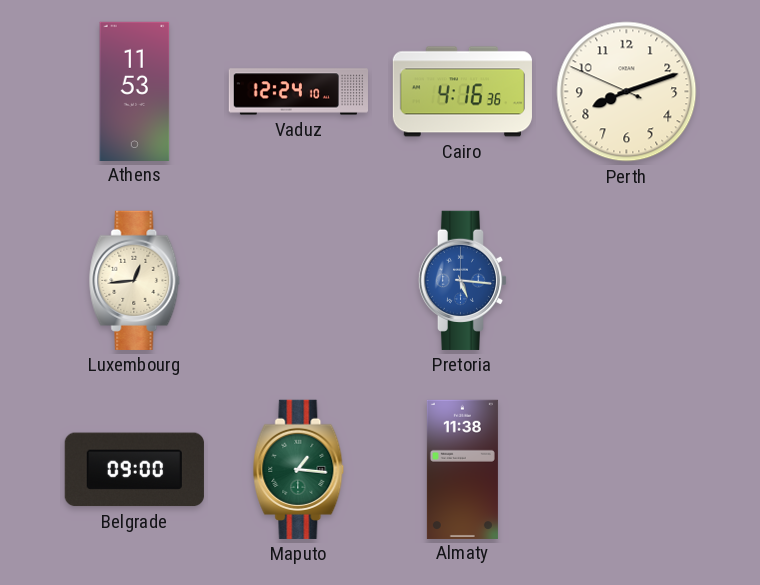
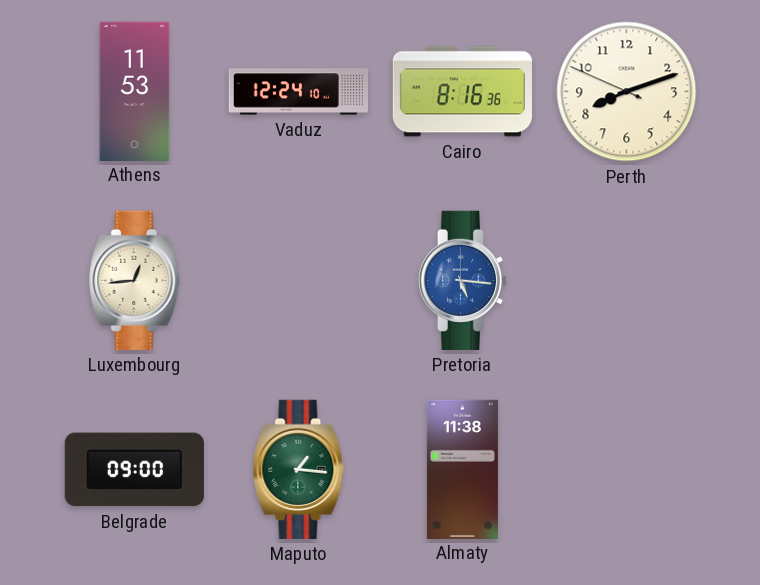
Cairo: 4:16 -> 8:16 (462, 92)
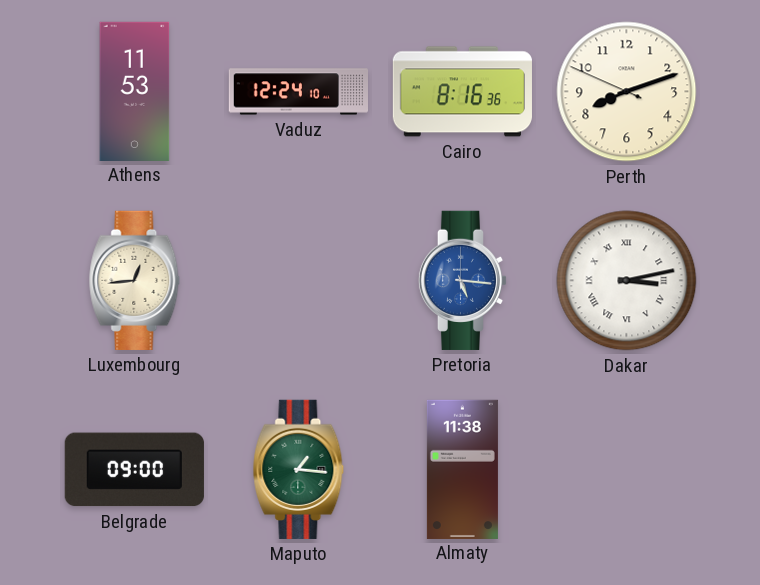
Dakar: none -> 3:13 (627, 281)
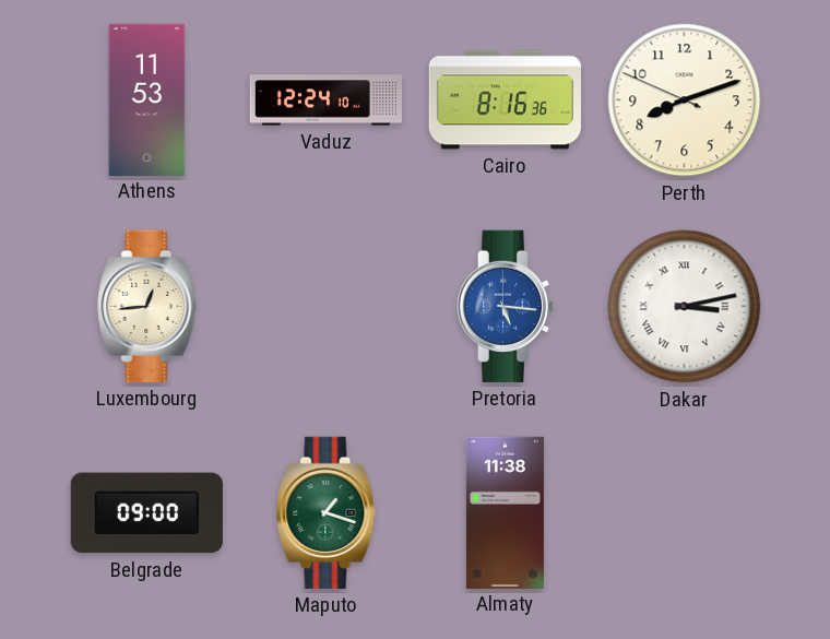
Maputo: 1:16 -> 1:18 (327, 512)
